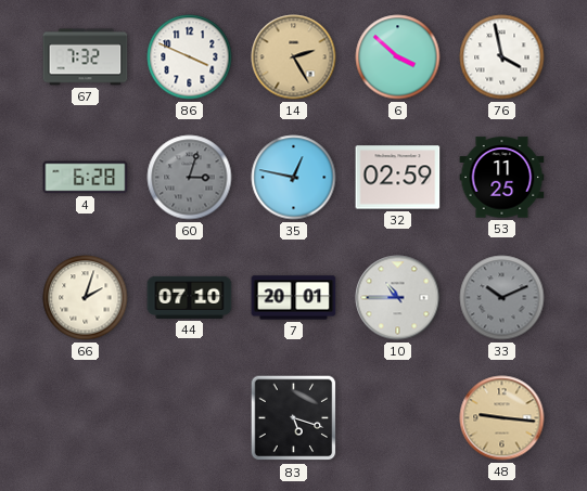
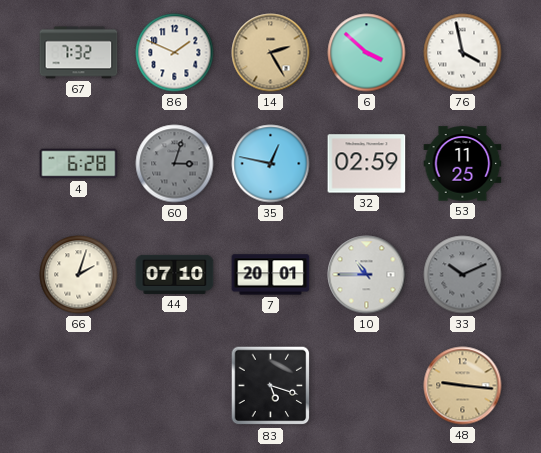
86: 3:49 -> 1:49 (175, 53)
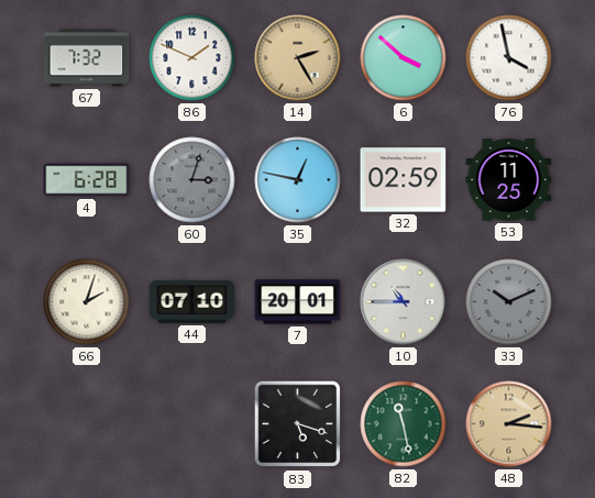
82: none -> 11:28 (404, 424)
48: 9:16 -> 2:16 (509, 424)
